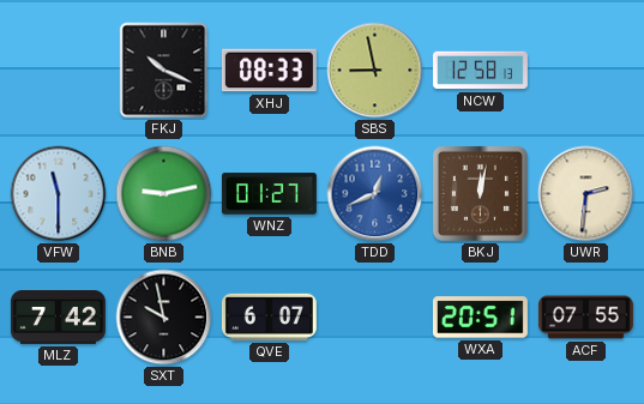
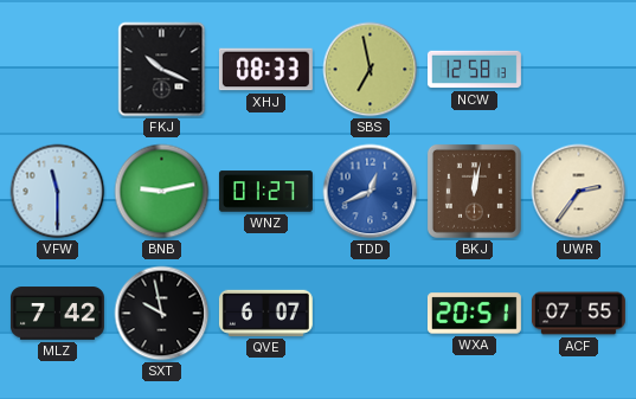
SBS: 8:58 -> 6:58 (371, 70)
UWR: 2:31 -> 2:36 (579, 192)
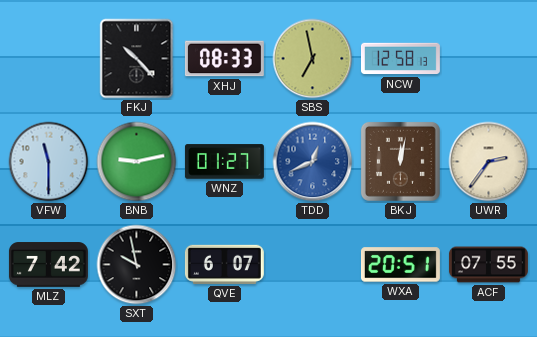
FKJ: 10:19 -> 10:23 (137, 59)
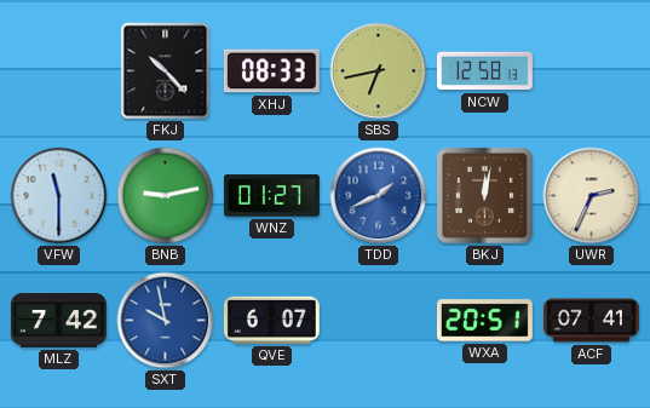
SBS: 6:58 -> 6:43 (379, 71)
TDD: 12:41 -> 1:41 (379, 196)
UWR: 2:36 -> 2:34 (592, 196)
SXT dial: black -> blue (166, 321)
ACF: 07:55 -> 07:41 (591, 321)
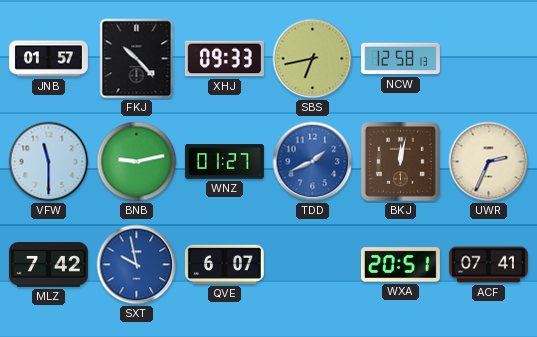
JNB: none -> 01:57 (48, 59)
XHJ: 08:33 -> 09:33 (224, 59)
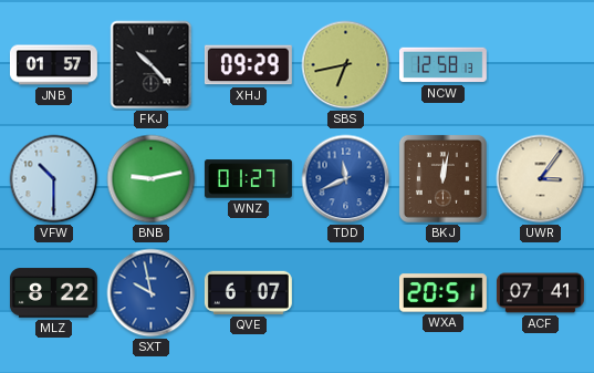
XHJ: 09:33 -> 09:29 (248, 65)
VFW: 11:30 -> 10:30 (54, 179)
TDD: 1:41 -> 11:41 (346, 179)
UWR: 2:34 -> 3:06 (541, 179)
MLZ: 7:42 -> 8:22 (53, 293)
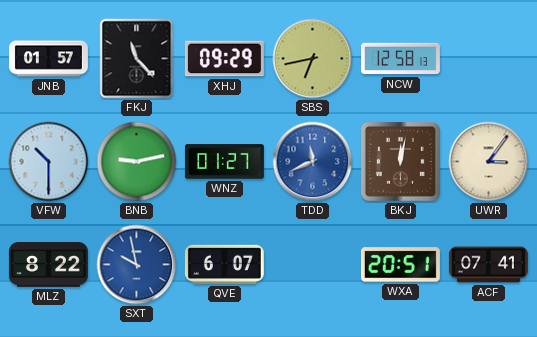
FKJ: 10:23 -> 11:23 (137, 59)
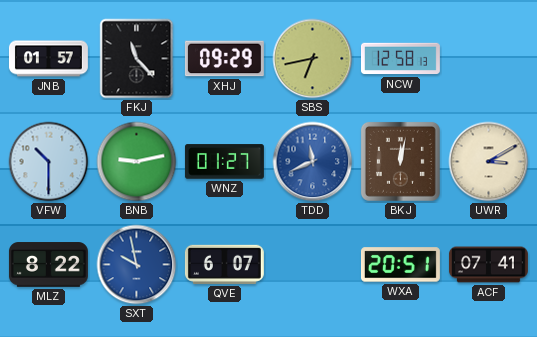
UWR: 3:06 -> 3:10 (489, 162)
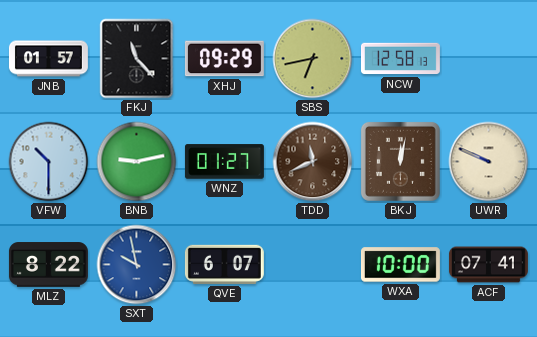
TDD dial: blue -> brown (313, 162)
UWR: 3:10 -> 9:49 (489, 162)
WXA: 20:51 -> 10:00 (400, 265)
